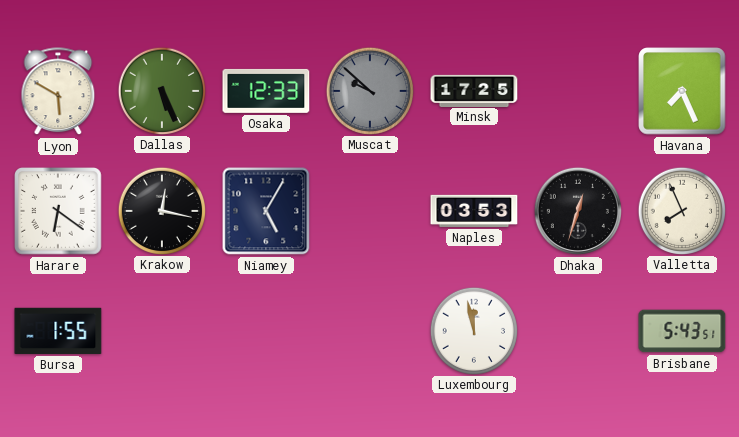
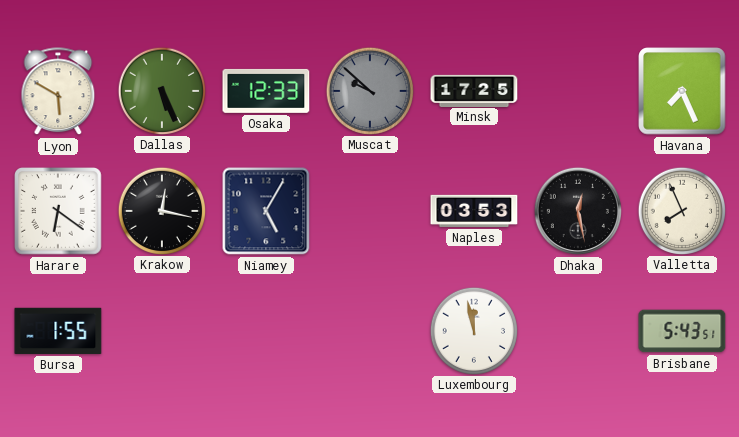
Dhaka: 12:33 -> 12:28 (578, 211)
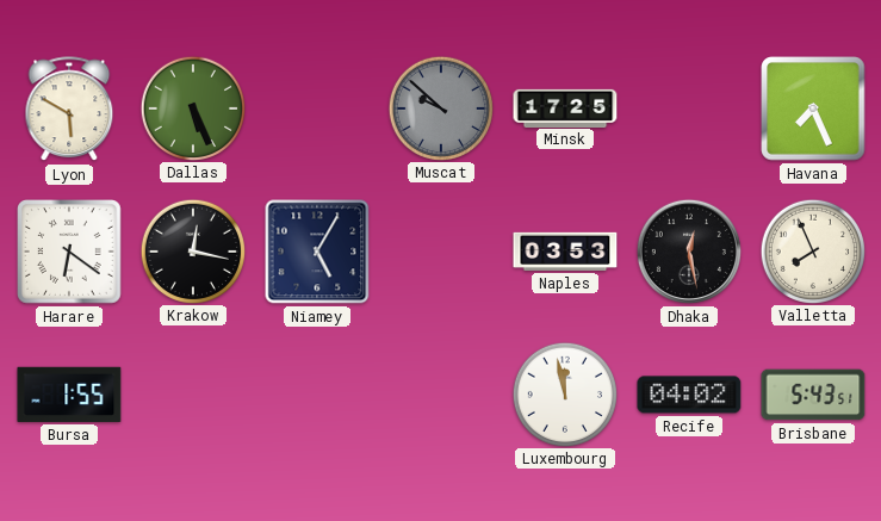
Osaka: 12:33 -> none (266, 91)
Recife: none -> 04:02 (689, 395)
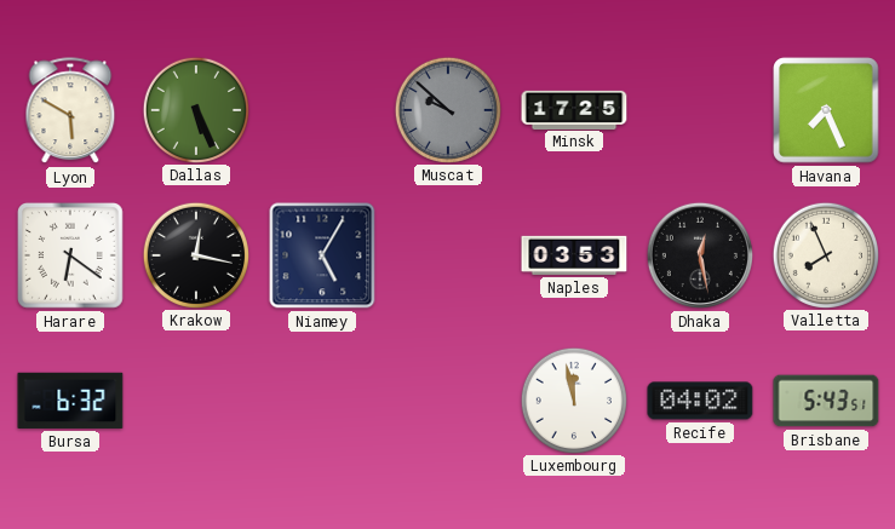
Bursa: 1:55 -> 6:32 (70, 401)
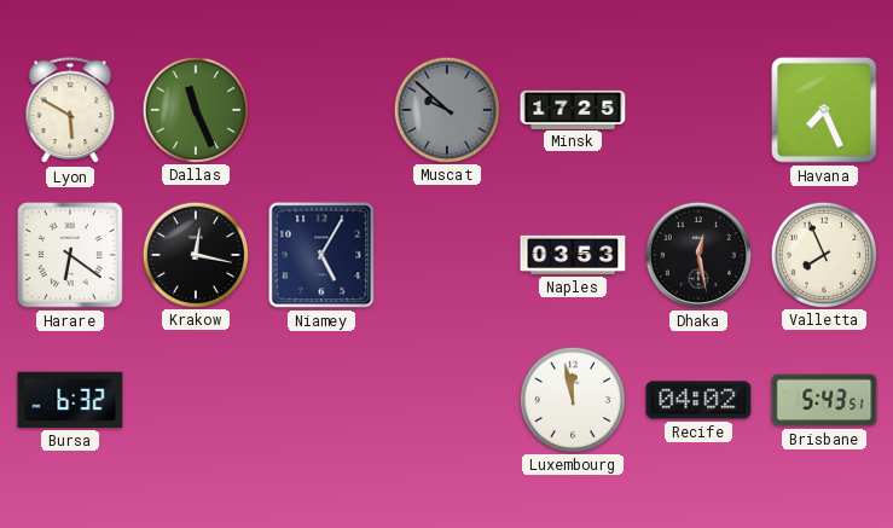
Dallas: 5:26 -> 11:26 (195, 109)
